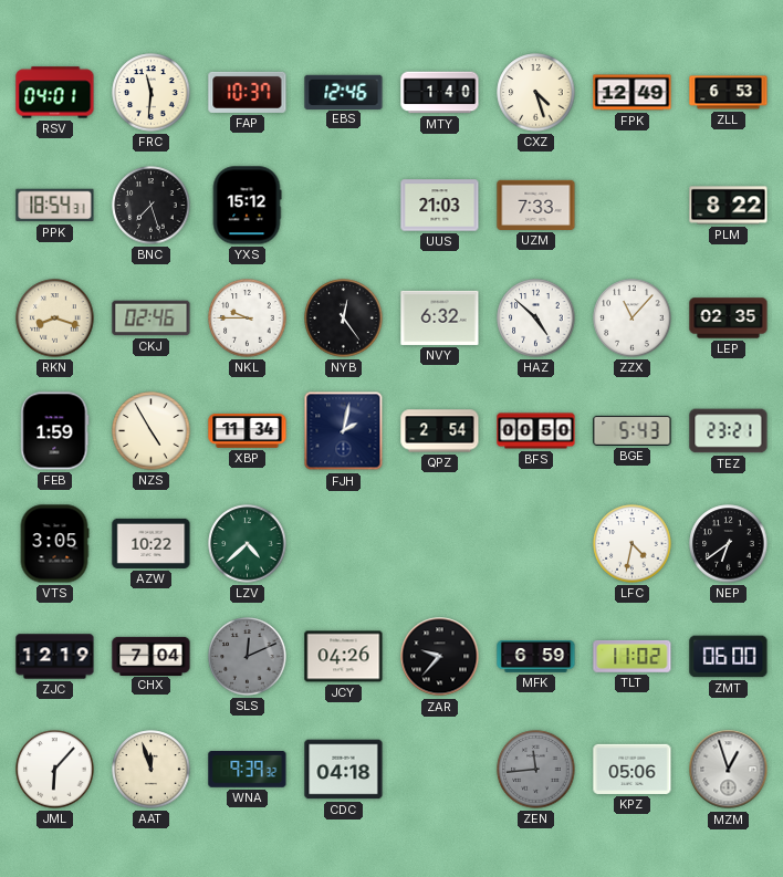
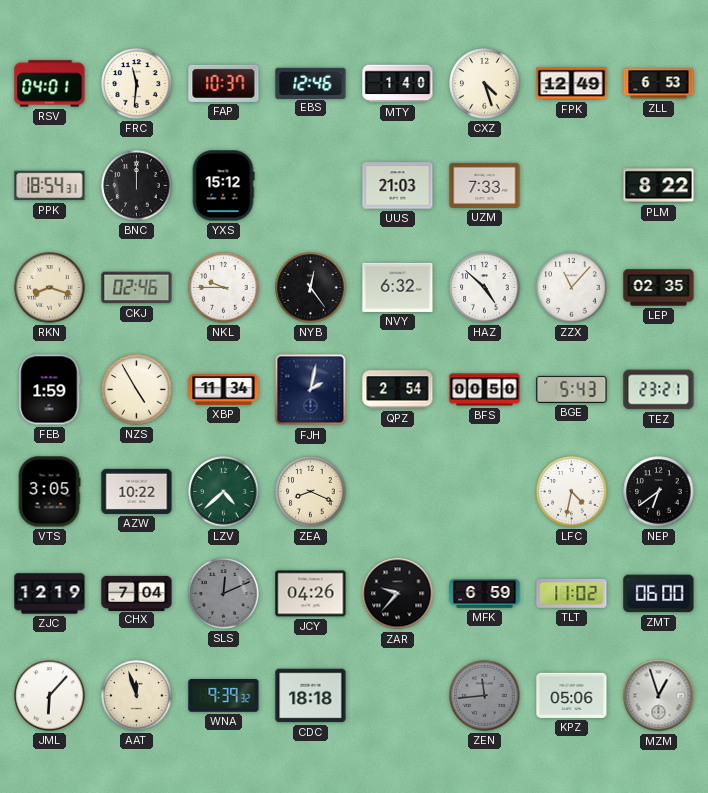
BNC: 7:27 -> 12:00 (137, 186)
ZEA: none -> 8:19 (311, 492)
CDC: 04:18 -> 18:18 (311, 696)
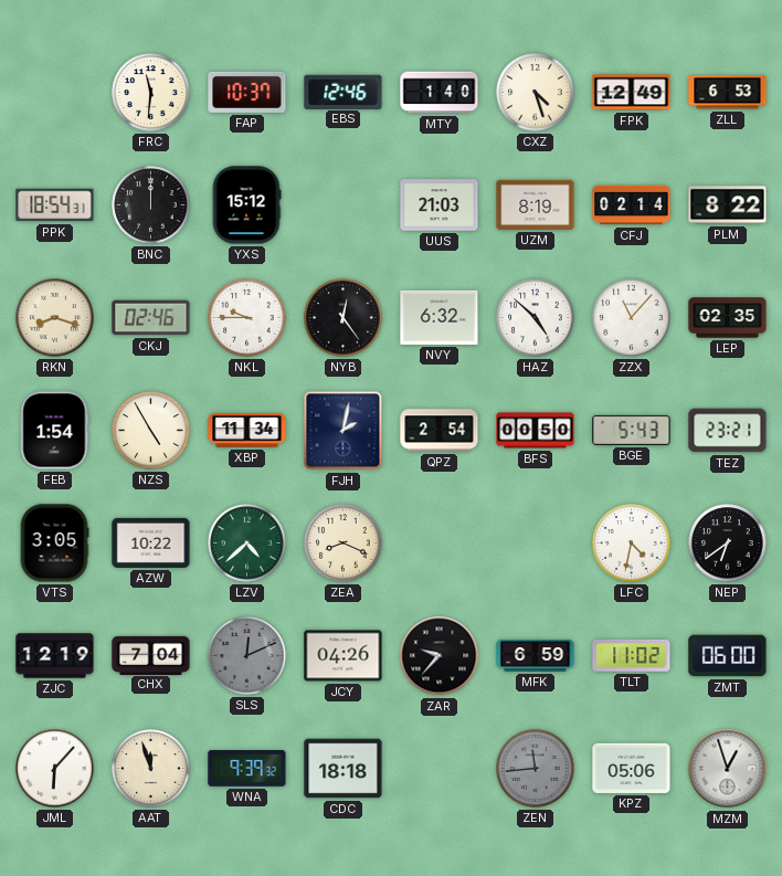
RSV: 04:01 -> none (50, 84)
UZM: 7:33 -> 8:19 (536, 204)
CFJ: none -> 02:14 (632, 205)
FEB: 1:59 -> 1:54 (55, 431)
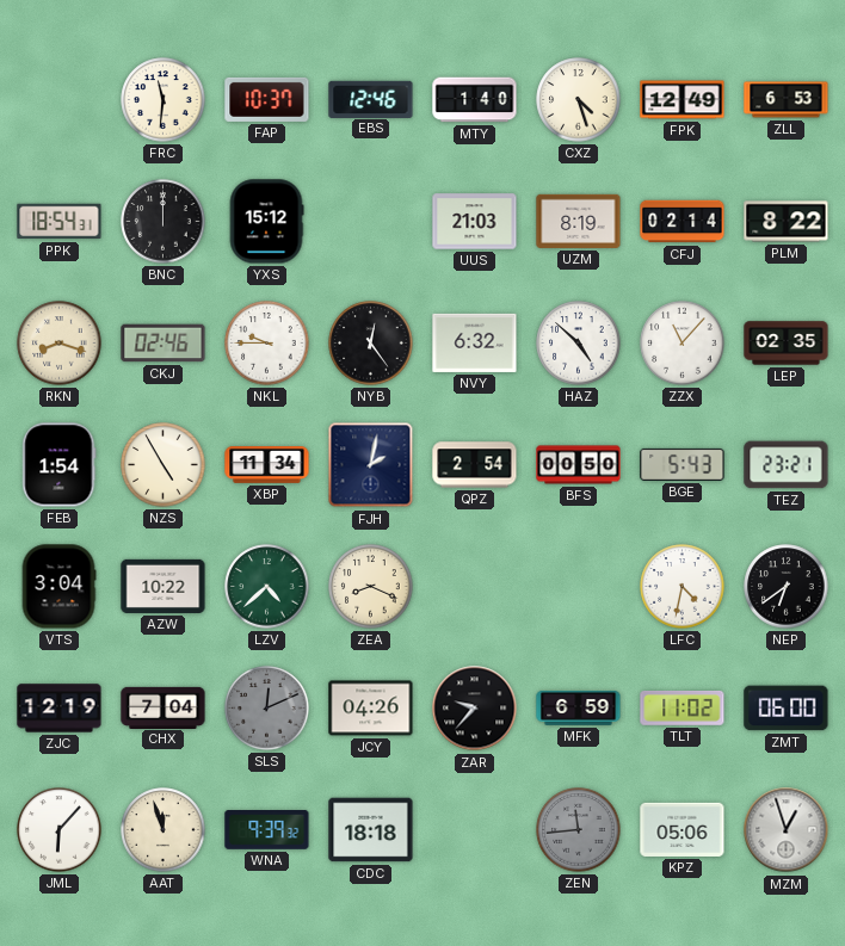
VTS: 3:05 -> 3:04 (58, 587)
